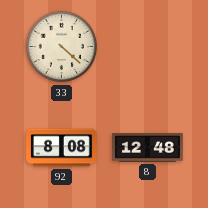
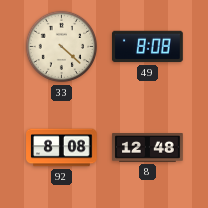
49: none -> 8:08 (148, 47)
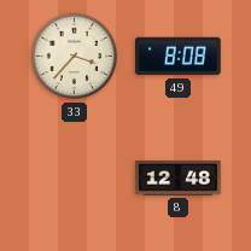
33: 4:22 -> 3:37 (75, 57)
92: 8:08 -> none (62, 148)
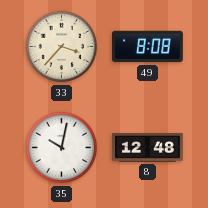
35: none -> 10:02 (62, 148)
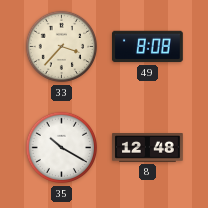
35: 10:02 -> 10:20 (62, 148)
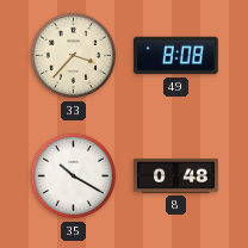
8: 12:48 -> 0:48 (176, 176)
